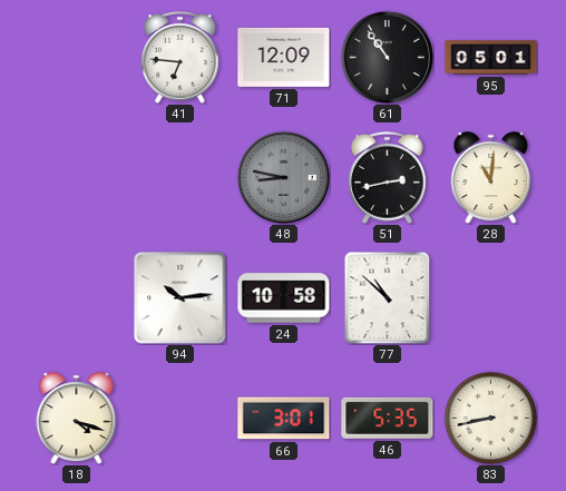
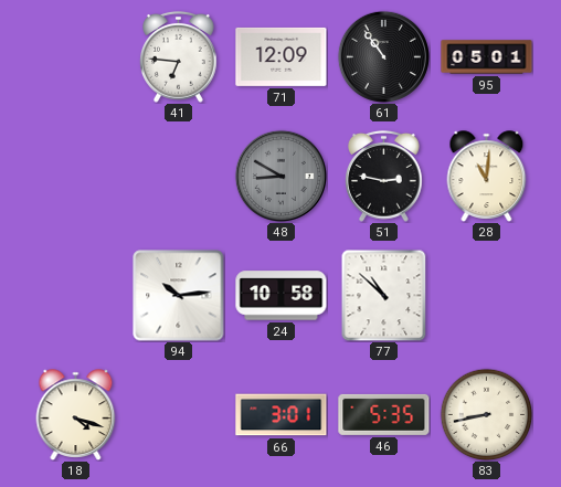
48: 8:47 -> 8:50 (280, 176)
51: 2:43 -> 2:47 (384, 177)
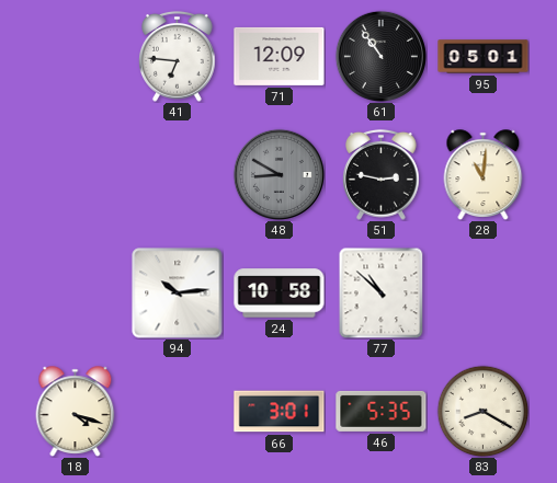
83: 8:43 -> 8:20 (482, 411)
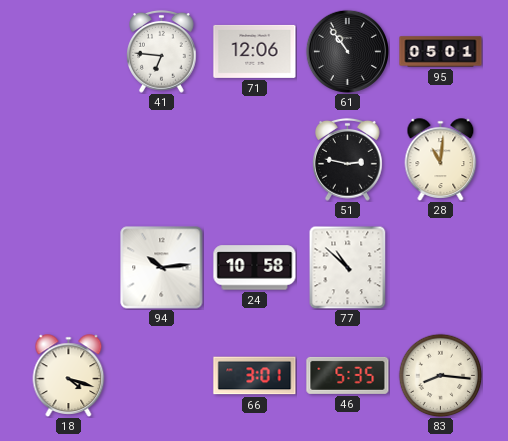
71: 12:09 -> 12:06 (255, 51)
48: 8:50 -> none (278, 174)
83: 8:20 -> 8:16 (440, 375)
